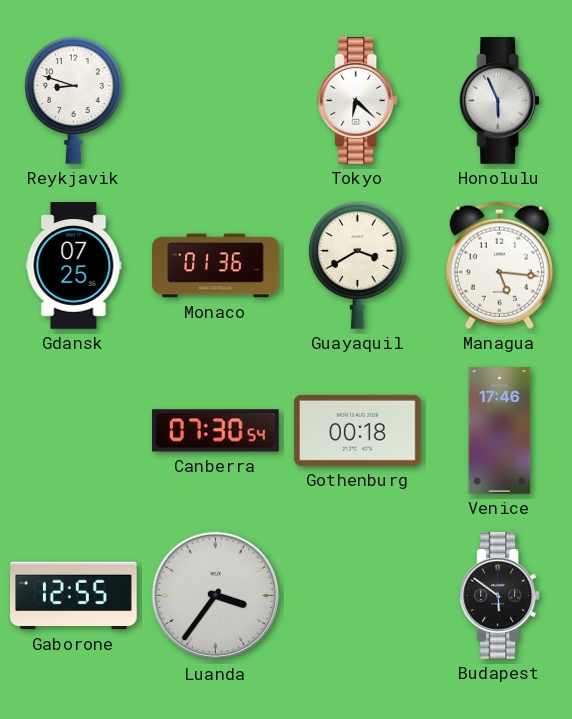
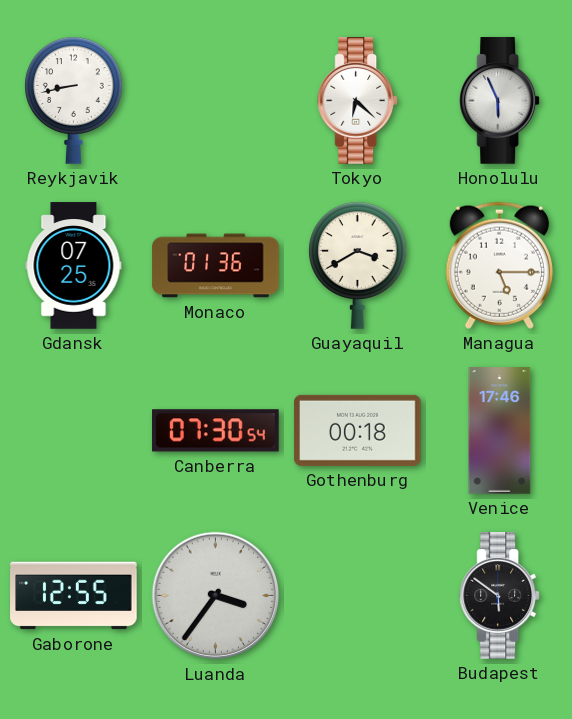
Reykjavik: 8:48 -> 8:43 (74, 100)
Managua: 5:16 -> 5:15 (499, 265)
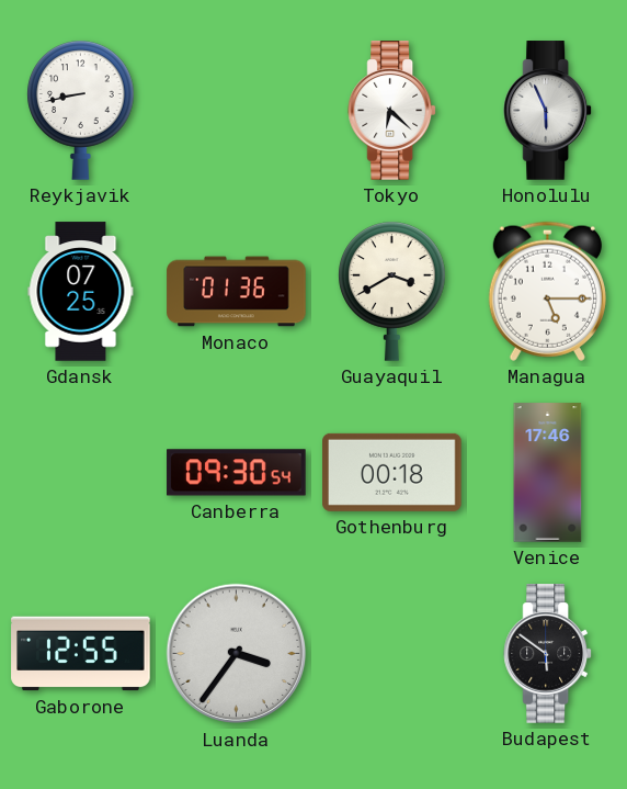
Canberra: 07:30 -> 09:30 (237, 473)
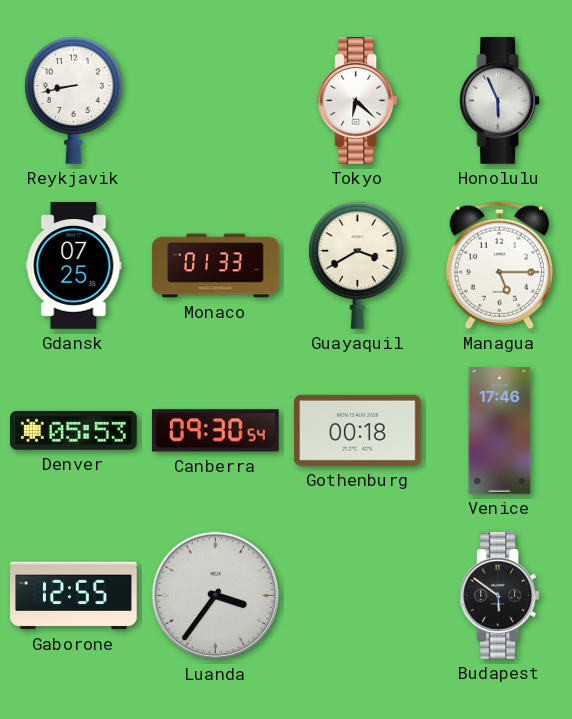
Monaco: 01:36 -> 01:33 (216, 266)
Denver: none -> 05:53 (74, 431)
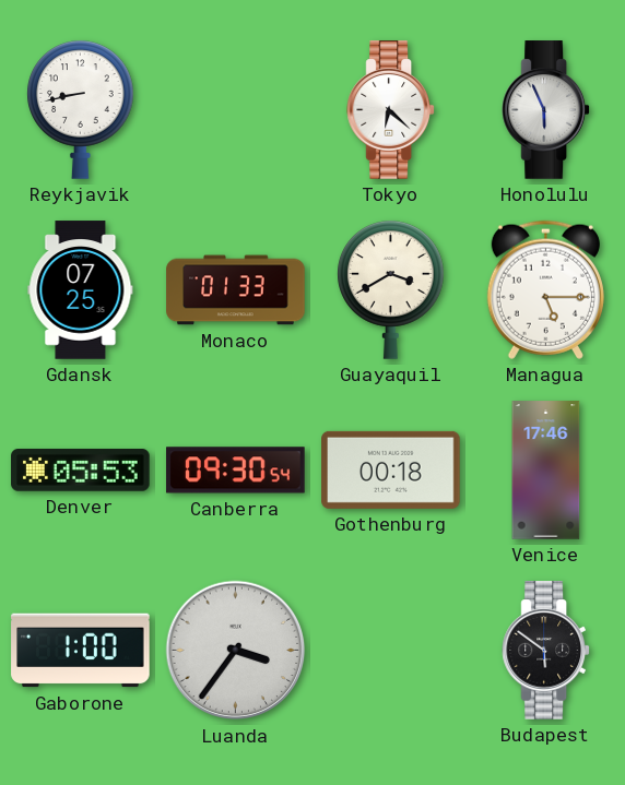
Gaborone: 12:55 -> 1:00 (81, 651)
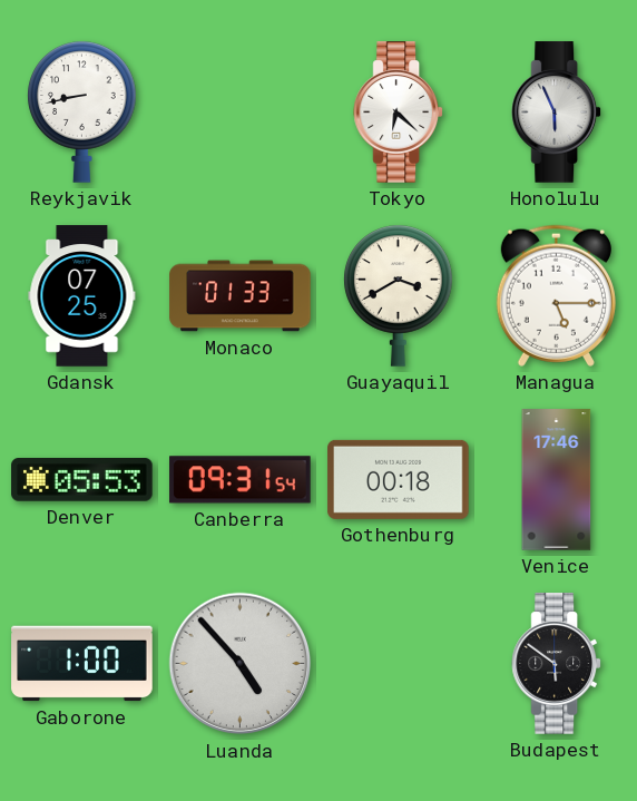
Canberra: 09:30 -> 09:31 (241, 480)
Luanda: 3:36 -> 4:53 (241, 664)
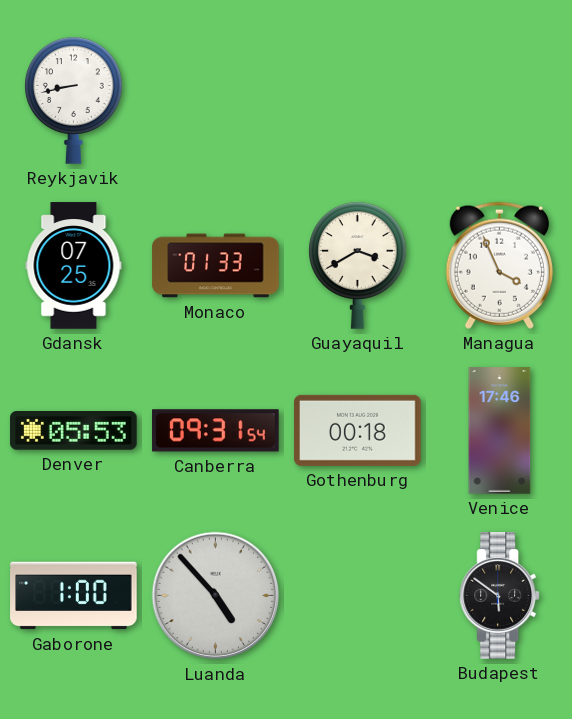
Tokyo: 6:22 -> none (399, 113)
Honolulu: 5:56 -> none (557, 113)
Managua: 5:15 -> 3:56 (499, 265)
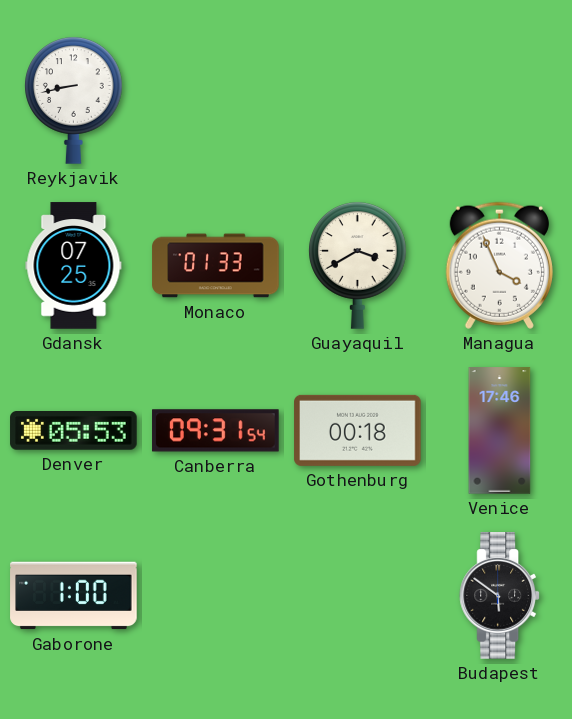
Luanda: 4:53 -> none (216, 596)
